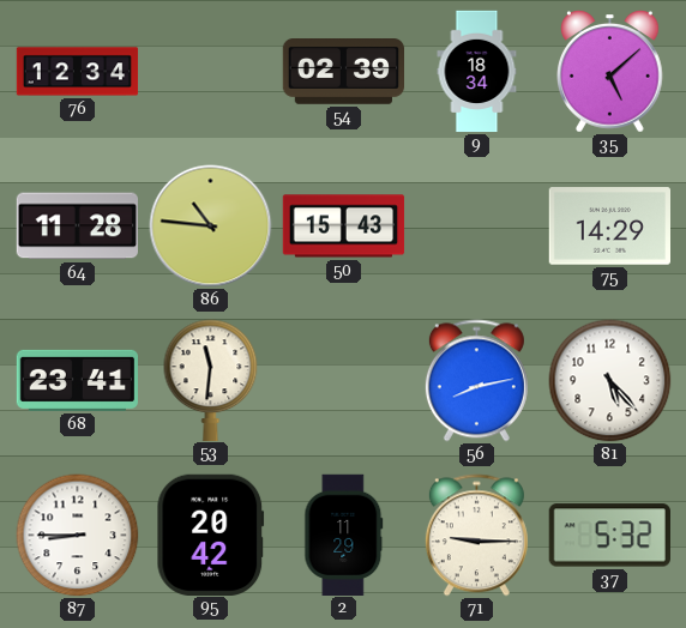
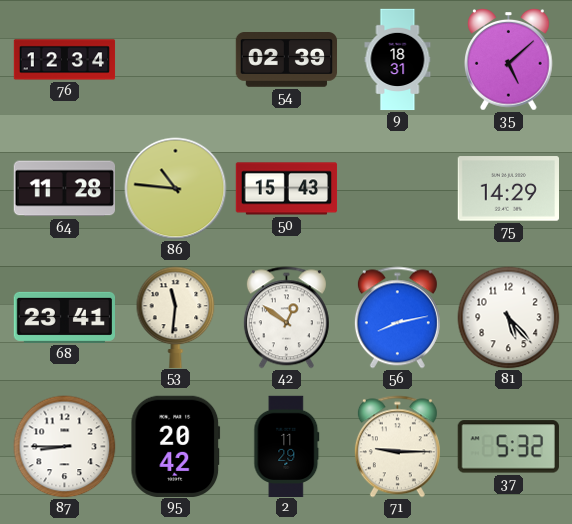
9: 18:34 -> 18:31 (398, 60)
42: none -> 12:51 (286, 318)
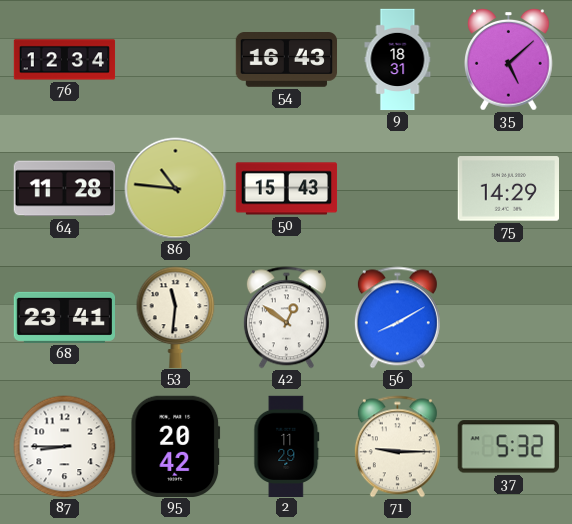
54: 02:39 -> 16:43 (286, 60)
56: 8:13 -> 8:10 (397, 318)
81: 5:23 -> none (509, 318)
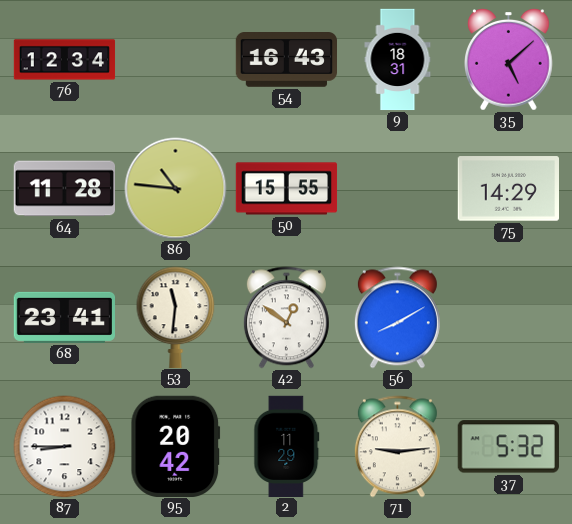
50: 15:43 -> 15:55 (287, 189)
71: 9:15 -> 9:14 (397, 447)
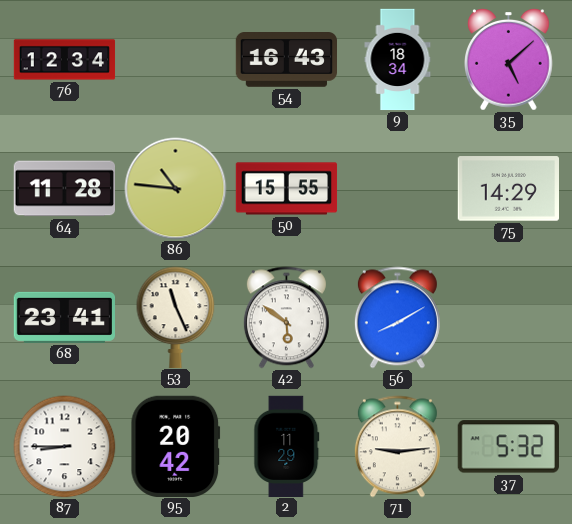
9: 18:31 -> 18:34 (398, 60)
53: 11:31 -> 11:26 (176, 317)
42: 12:51 -> 5:51 (286, 318)
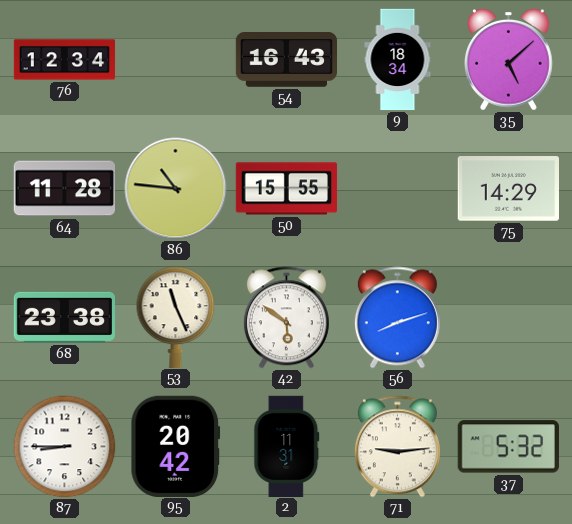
68: 23:41 -> 23:38 (64, 317)
56: 8:10 -> 8:12 (397, 318)
2: 11:29 -> 11:31 (287, 446)
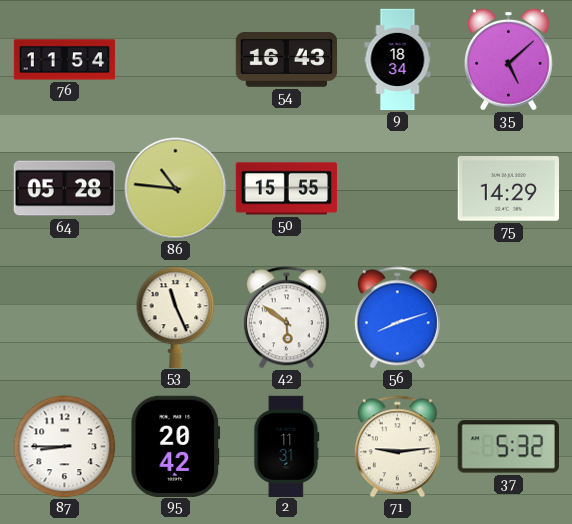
76: 12:34 -> 11:54 (65, 60)
64: 11:28 -> 05:28 (64, 189)
68: 23:38 -> none (64, 317)
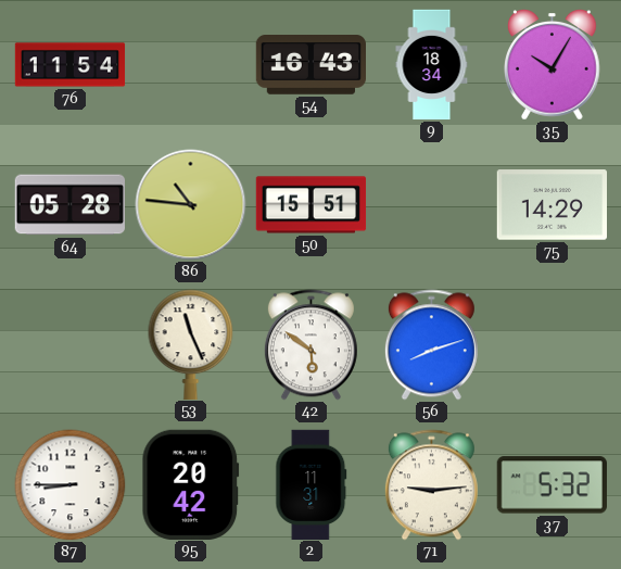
35: 5:08 -> 10:05 (553, 65)
50: 15:55 -> 15:51 (312, 205)
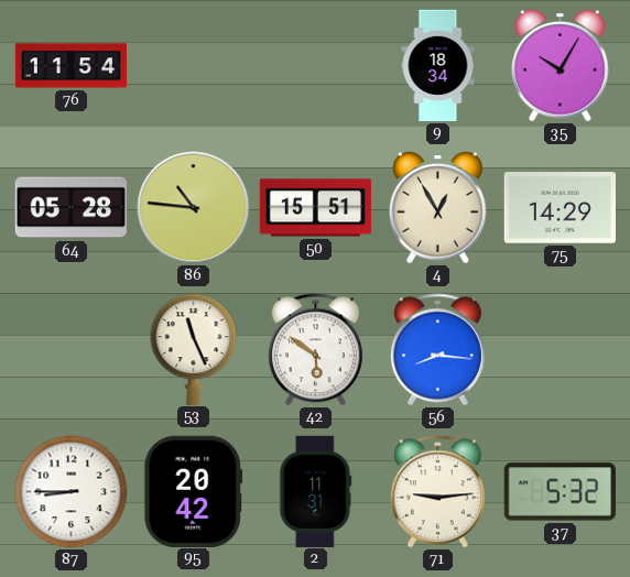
54: 16:43 -> none (310, 65)
4: none -> 12:55 (438, 208)
56: 8:12 -> 8:16 (437, 350)
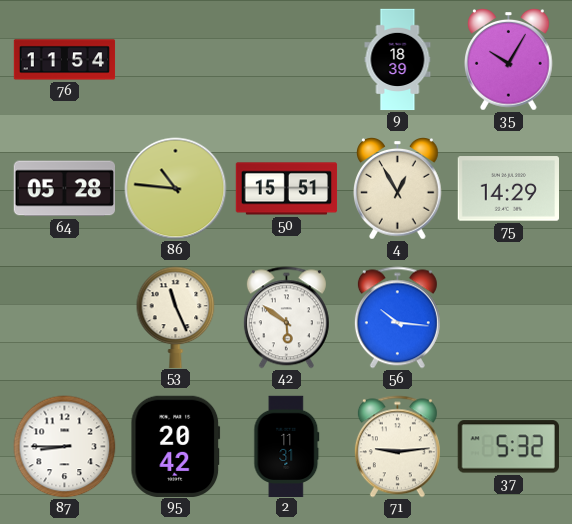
9: 18:34 -> 18:39 (398, 60)
56: 8:16 -> 10:16 (397, 318)
